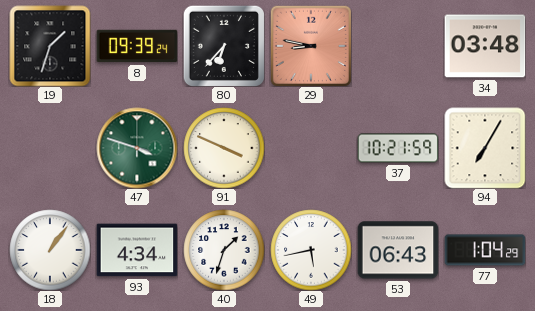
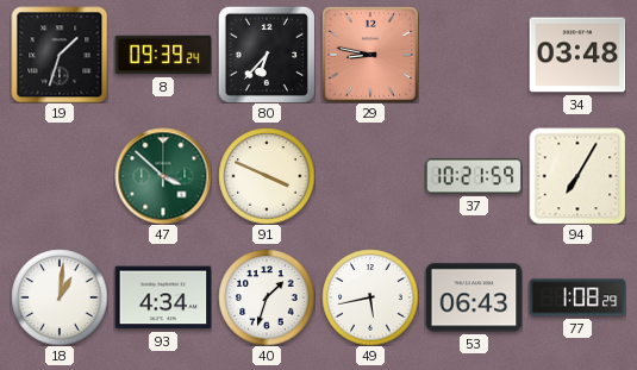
47: 3:48 -> 3:52 (163, 176)
18: 1:06 -> 1:01 (60, 297)
77: 1:04 -> 1:08 (577, 297)
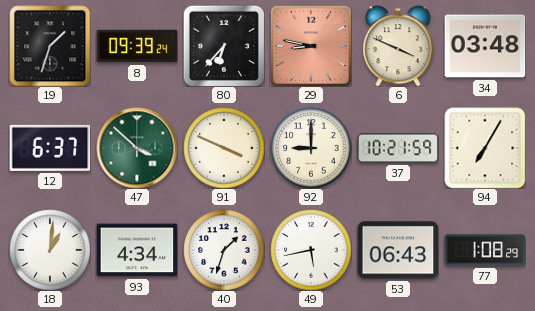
6: none -> 3:49 (398, 46)
12: none -> 6:37 (50, 148)
92: none -> 9:00 (311, 148)
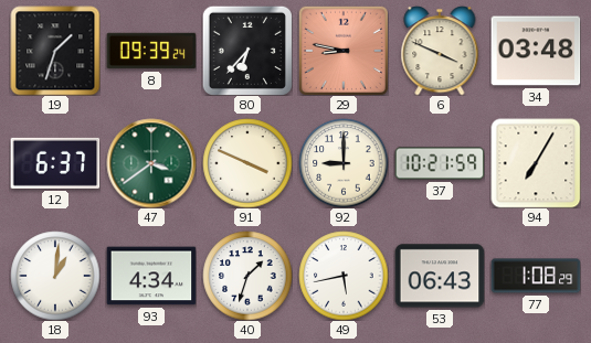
47: 3:52 -> 3:39 (151, 163)
